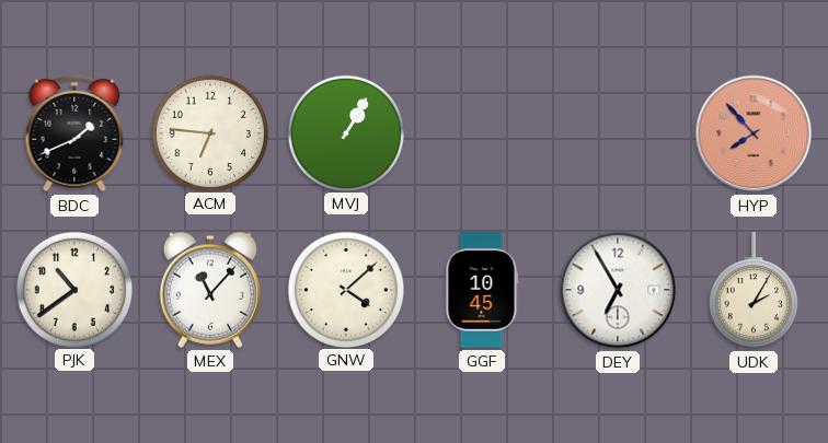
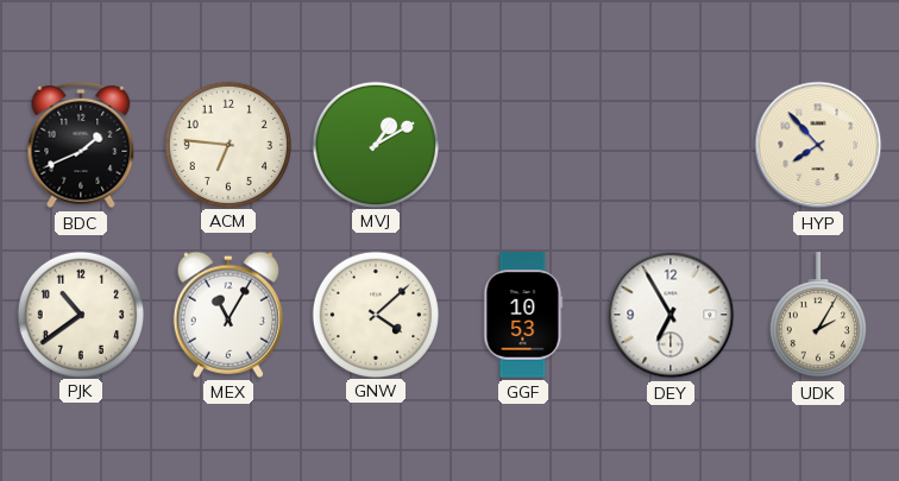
MVJ: 1:05 -> 1:10 (375, 144)
HYP dial: salmon -> cream (818, 145)
MEX: 11:07 -> 11:05 (228, 315)
GGF: 10:45 -> 10:53 (523, 315)
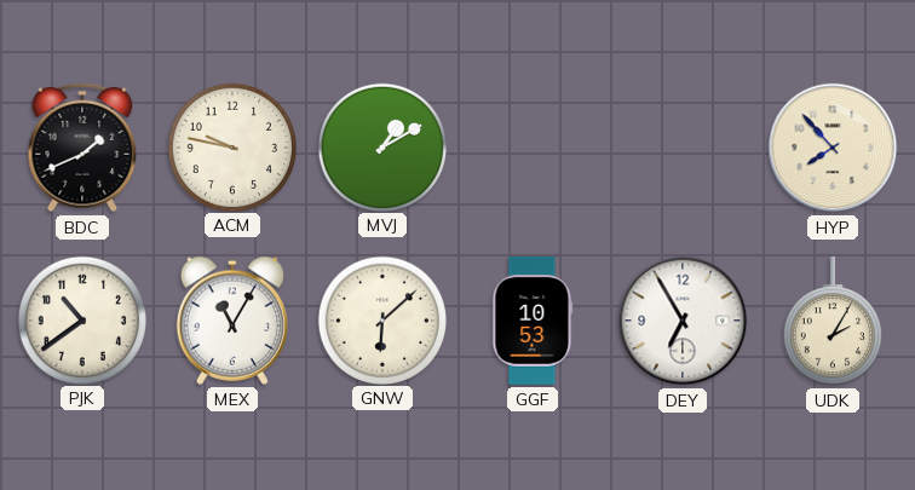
ACM: 6:46 -> 9:47 (231, 146)
GNW: 4:08 -> 6:08 (381, 319)
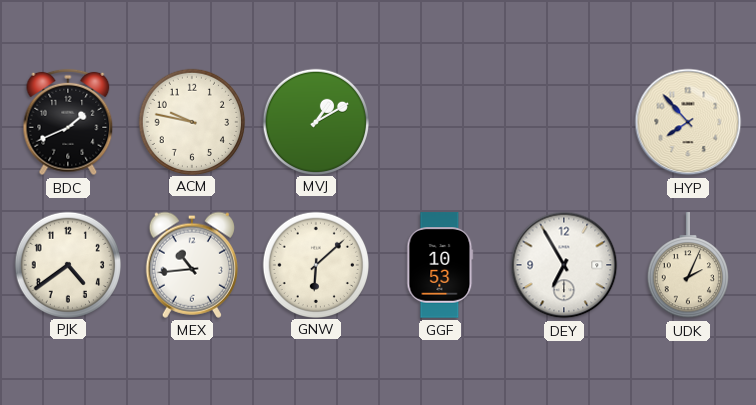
PJK: 10:39 -> 4:39 (67, 264)
MEX: 11:05 -> 10:44 (192, 265)
UDK: 2:05 -> 2:04 (688, 266)
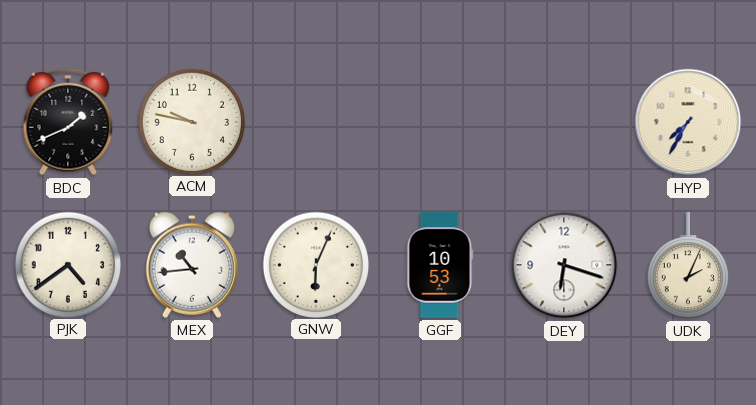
MVJ: 1:10 -> none (315, 121)
HYP: 7:53 -> 7:35 (688, 122)
GNW: 6:08 -> 6:04 (315, 264)
DEY: 6:55 -> 6:18 (564, 265)
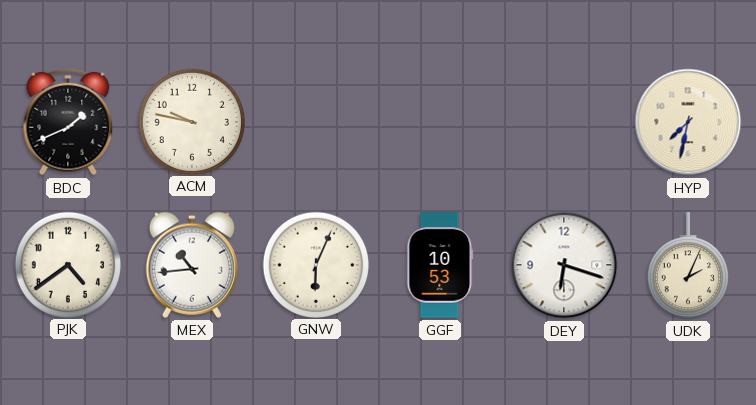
HYP: 7:35 -> 7:32 (688, 122)
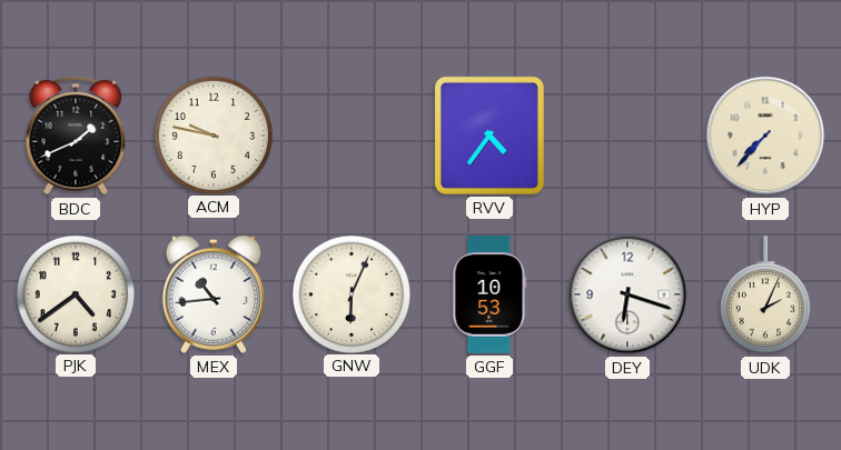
RVV: none -> 4:36 (489, 136)
HYP: 7:32 -> 7:37 (765, 136)
